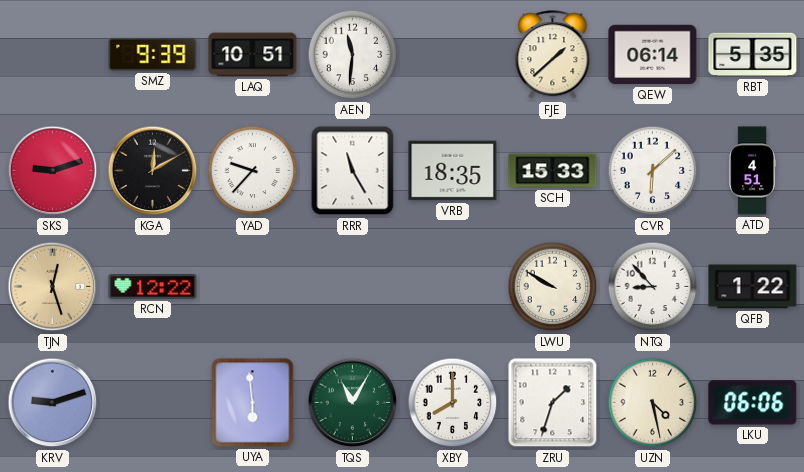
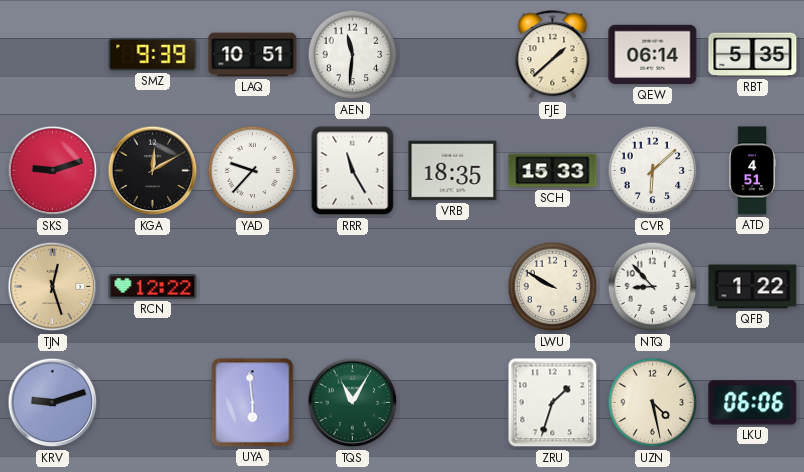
XBY: 8:00 -> none (453, 403)
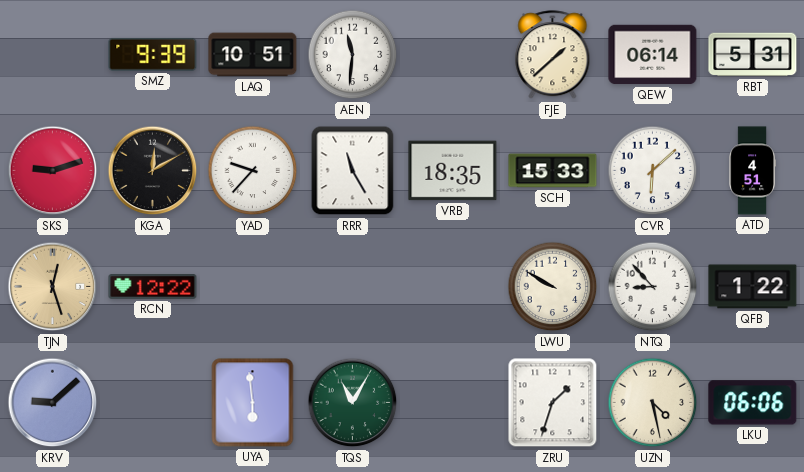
RBT: 5:35 -> 5:31 (753, 55)
KRV: 9:12 -> 9:08 (53, 403)
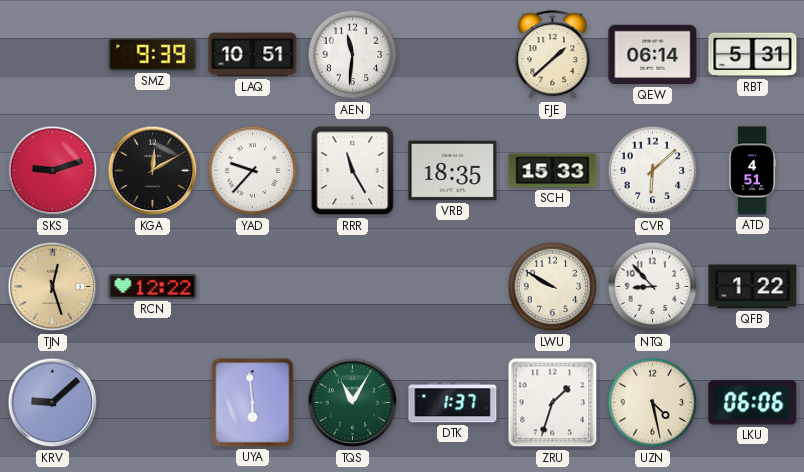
DTK: none -> 1:37 (453, 403)
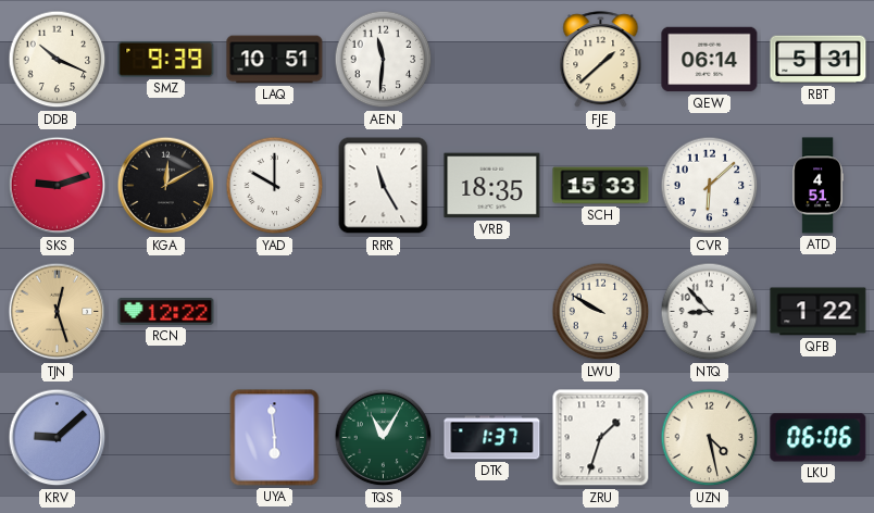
DDB: none -> 10:19 (58, 60)
YAD: 9:37 -> 10:00 (275, 186)
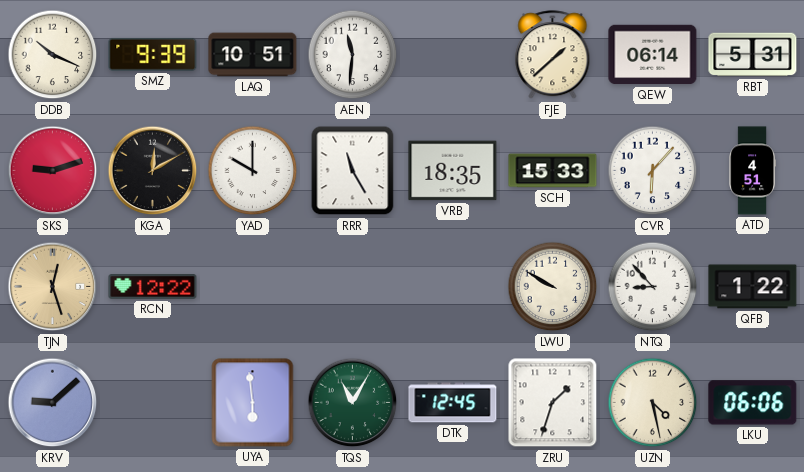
CVR: 6:08 -> 6:07 (653, 171)
DTK: 1:37 -> 12:45 (453, 403)
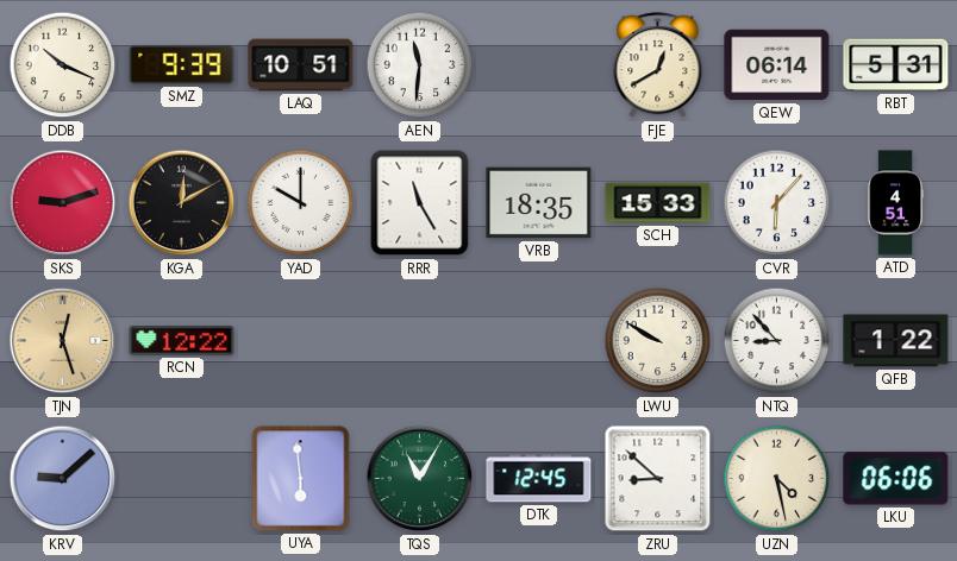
FJE: 1:38 -> 12:40 (658, 65)
ZRU: 1:33 -> 8:52 (658, 479)
